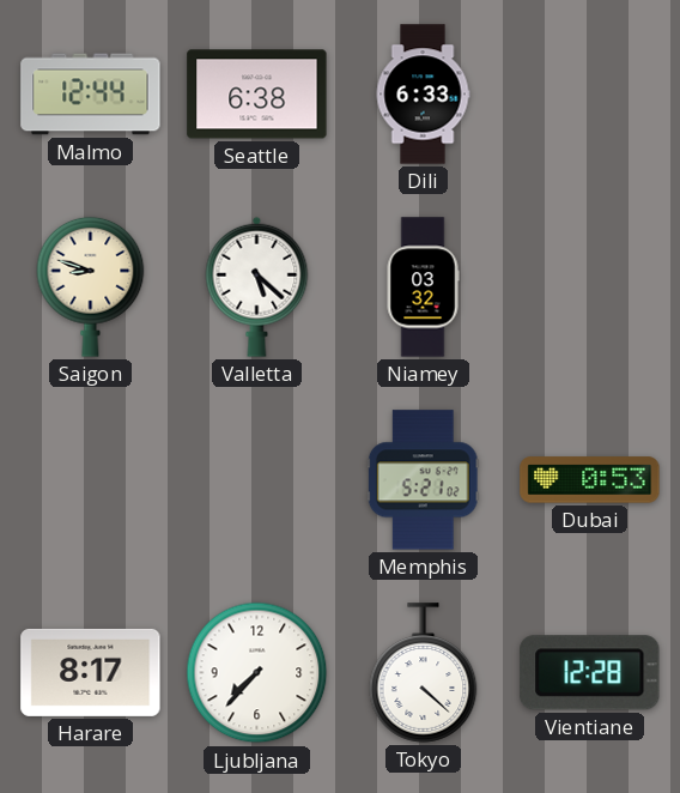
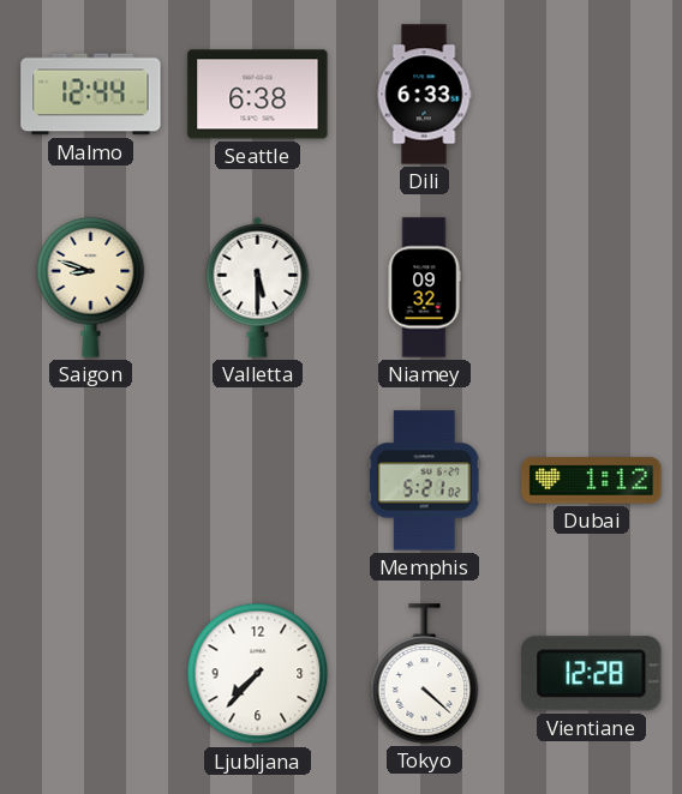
Valletta: 5:22 -> 5:30 (258, 287)
Niamey: 03:32 -> 09:32 (424, 288)
Dubai: 0:53 -> 1:12 (592, 481)
Harare: 8:17 -> none (91, 672)
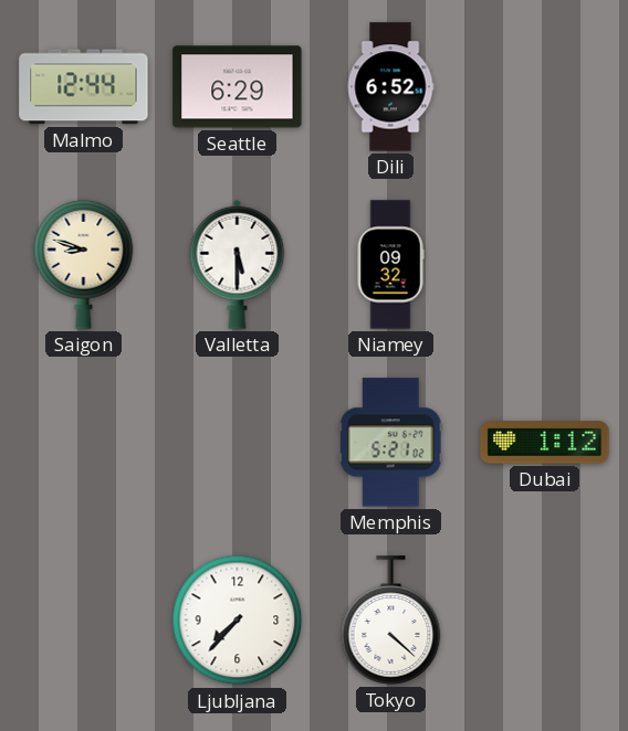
Seattle: 6:38 -> 6:29 (238, 87)
Dili: 6:33 -> 6:52 (390, 87)
Vientiane: 12:28 -> none (592, 674)
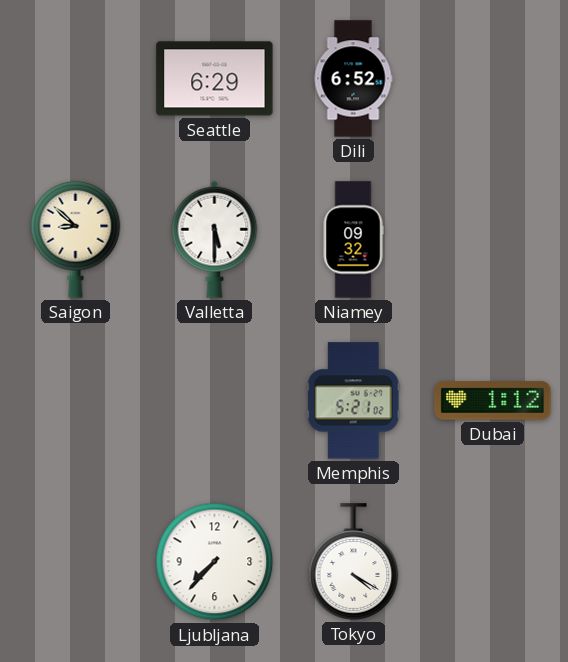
Malmo: 12:44 -> none (84, 87)
Saigon: 8:48 -> 8:52 (76, 239)
Tokyo: 4:22 -> 4:20 (354, 562)
